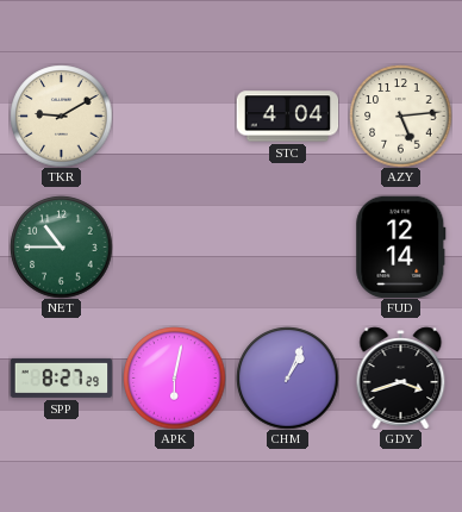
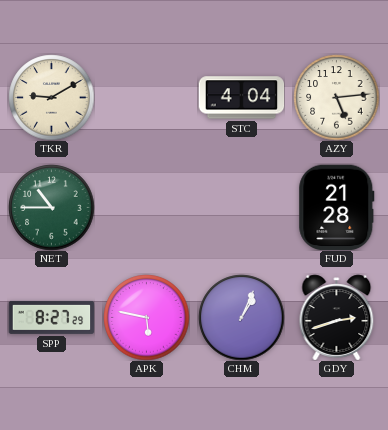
FUD: 12:14 -> 21:28 (337, 207)
APK: 6:02 -> 5:47 (146, 317)
GDY: 3:42 -> 2:42 (337, 317)
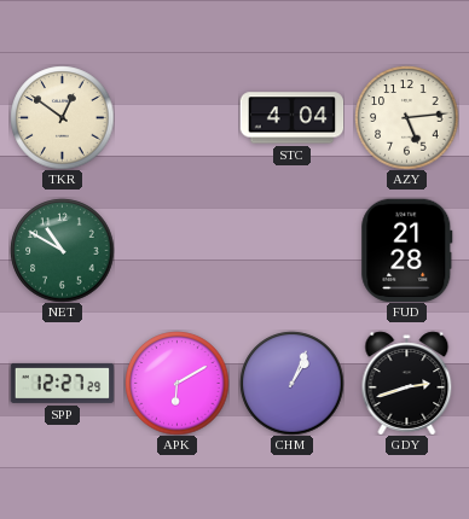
TKR: 9:10 -> 12:51 (62, 117)
NET: 10:45 -> 10:50 (62, 250)
SPP: 8:27 -> 12:27 (62, 383)
APK: 5:47 -> 6:10 (176, 383)
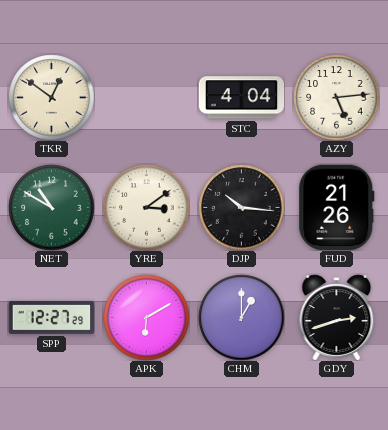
YRE: none -> 3:09 (146, 207)
DJP: none -> 10:16 (241, 207)
FUD: 21:28 -> 21:26 (337, 207)
CHM: 1:04 -> 1:00 (241, 317)
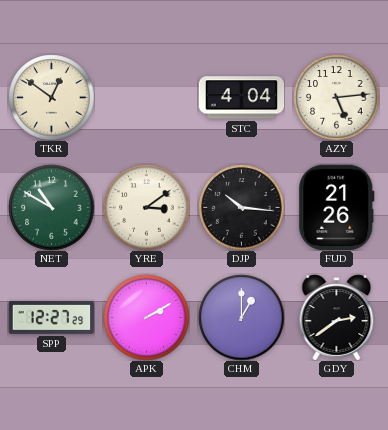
APK: 6:10 -> 2:10 (146, 317)
GDY: 2:42 -> 2:39 (337, 317)
